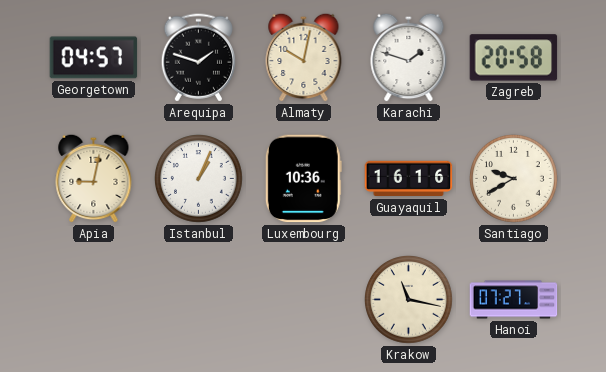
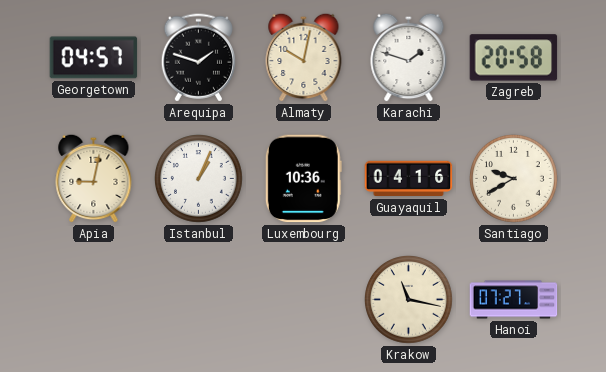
Guayaquil: 16:16 -> 04:16 (409, 179)
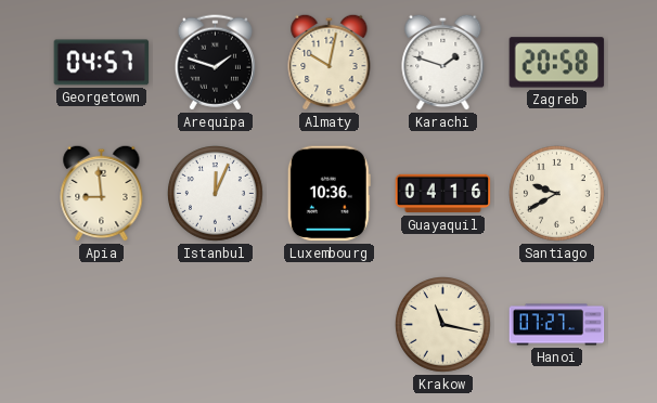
Apia: 9:02 -> 8:59 (102, 193)
Istanbul: 1:04 -> 12:04 (216, 194)
